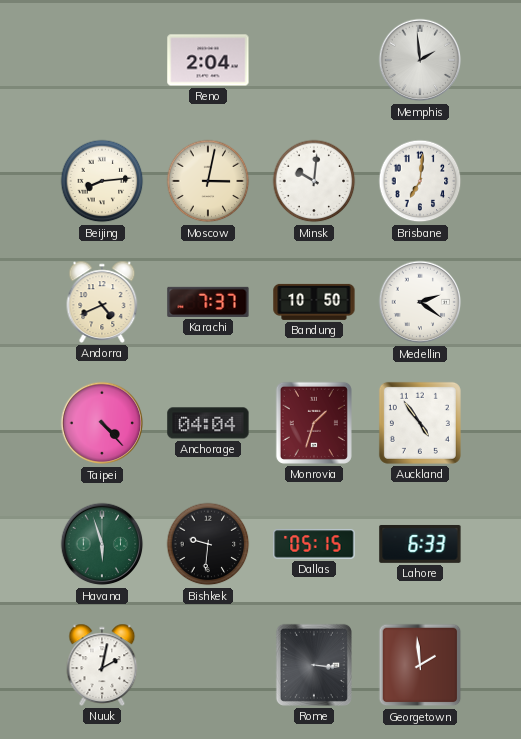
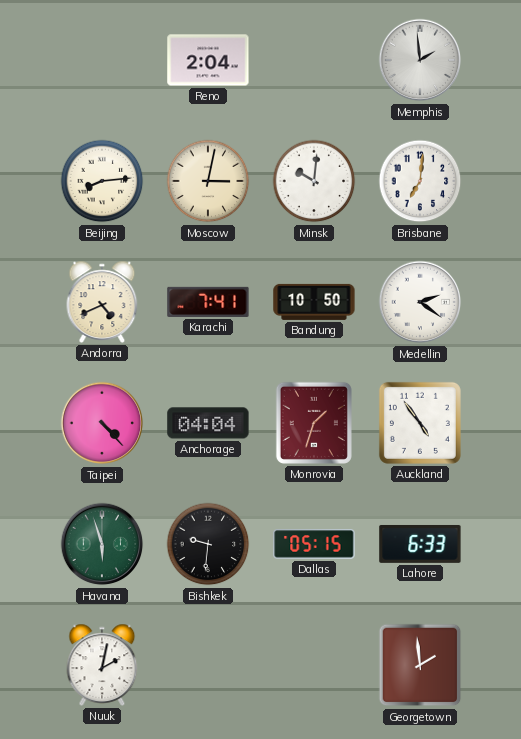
Karachi: 7:37 -> 7:41 (208, 302)
Rome: 3:16 -> none (314, 665)
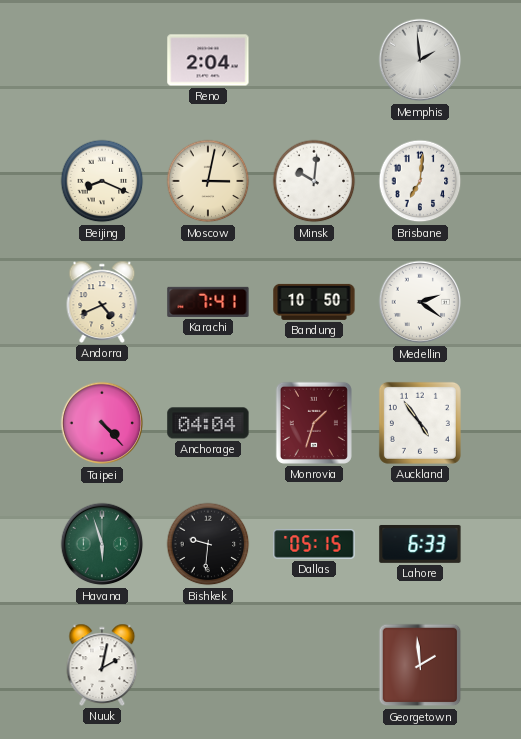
Beijing: 8:14 -> 8:19 (102, 181)
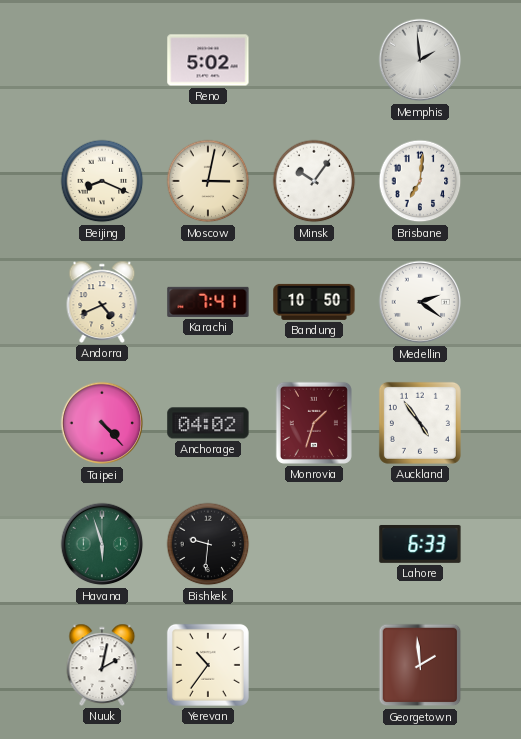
Reno: 2:04 -> 5:02 (208, 60)
Minsk: 10:01 -> 10:06 (314, 181)
Anchorage: 04:04 -> 04:02 (208, 423)
Dallas: 05:15 -> none (314, 544)
Yerevan: none -> 10:36 (208, 665)
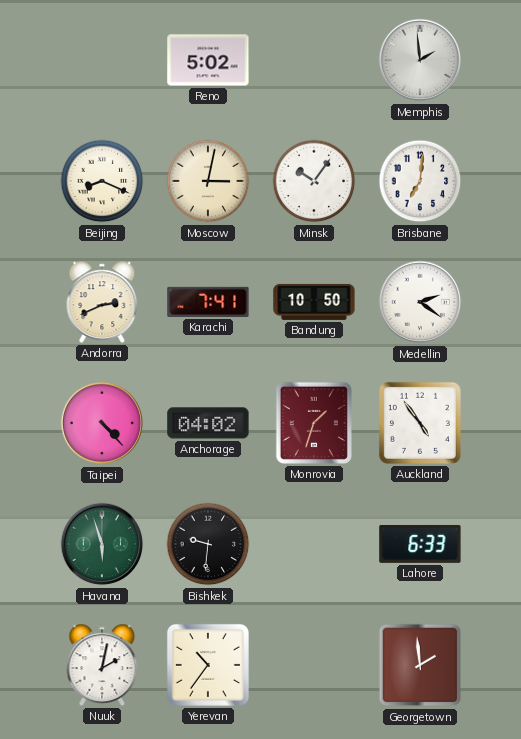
Andorra: 4:41 -> 2:41 (102, 302)
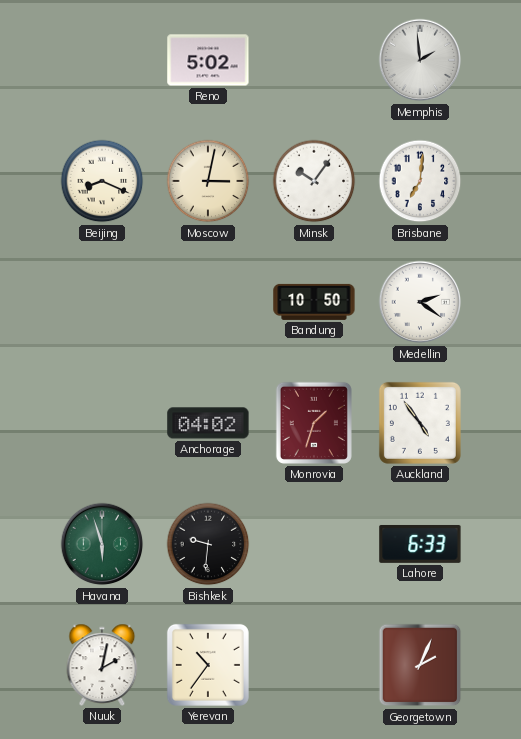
Andorra: 2:41 -> none (102, 302)
Karachi: 7:41 -> none (208, 302)
Taipei: 4:23 -> none (102, 423)
Georgetown: 1:59 -> 2:04 (420, 665)
